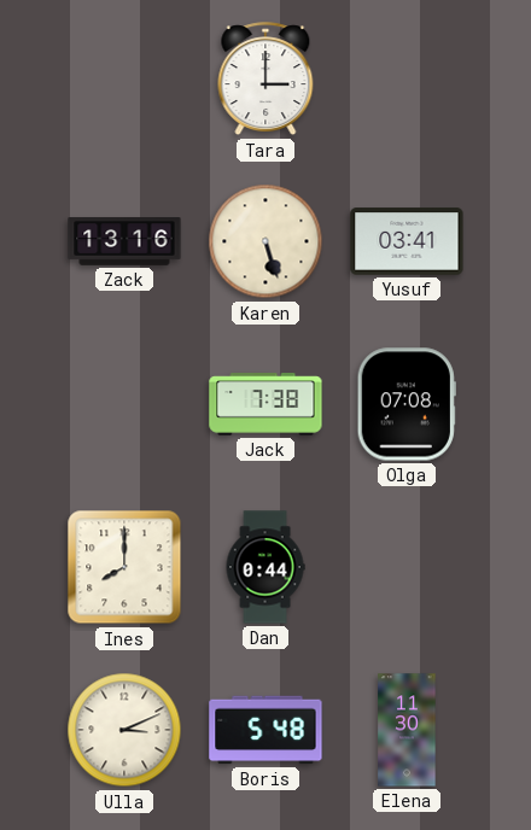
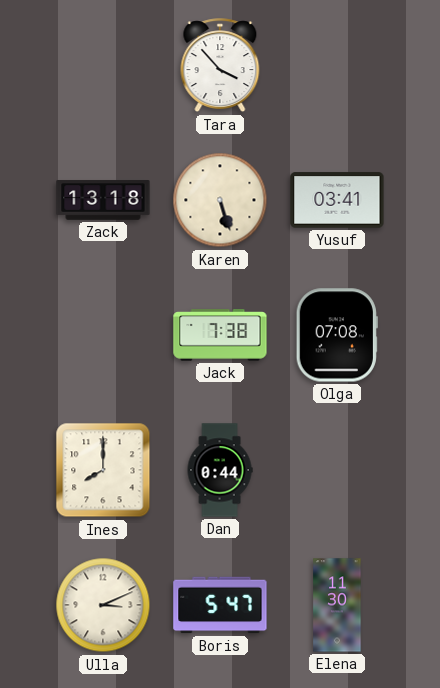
Tara: 3:00 -> 3:53 (220, 66)
Zack: 13:16 -> 13:18 (103, 200)
Boris: 5:48 -> 5:47 (220, 605)
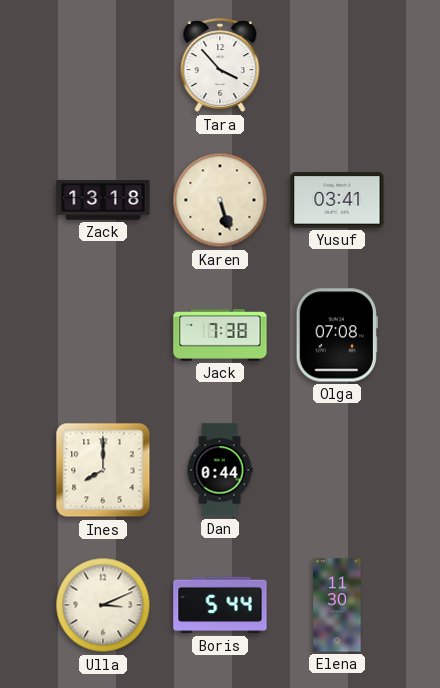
Boris: 5:47 -> 5:44 (220, 605)
